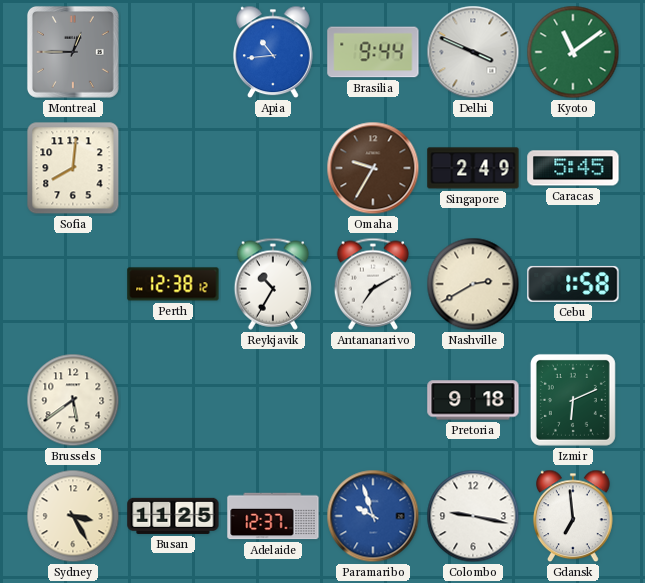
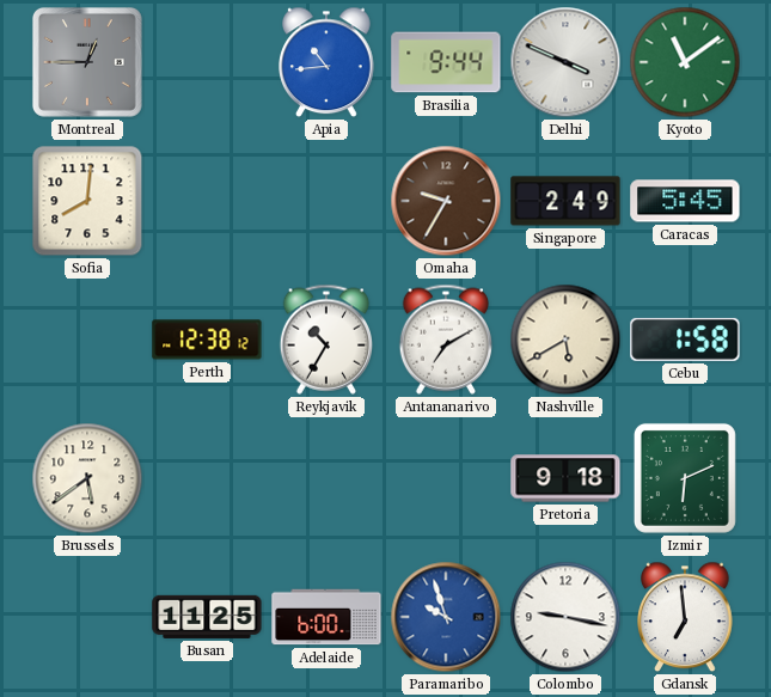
Nashville: 2:40 -> 5:40 (565, 340)
Sydney: 3:25 -> none (73, 516)
Adelaide: 12:37 -> 6:00 (326, 617)
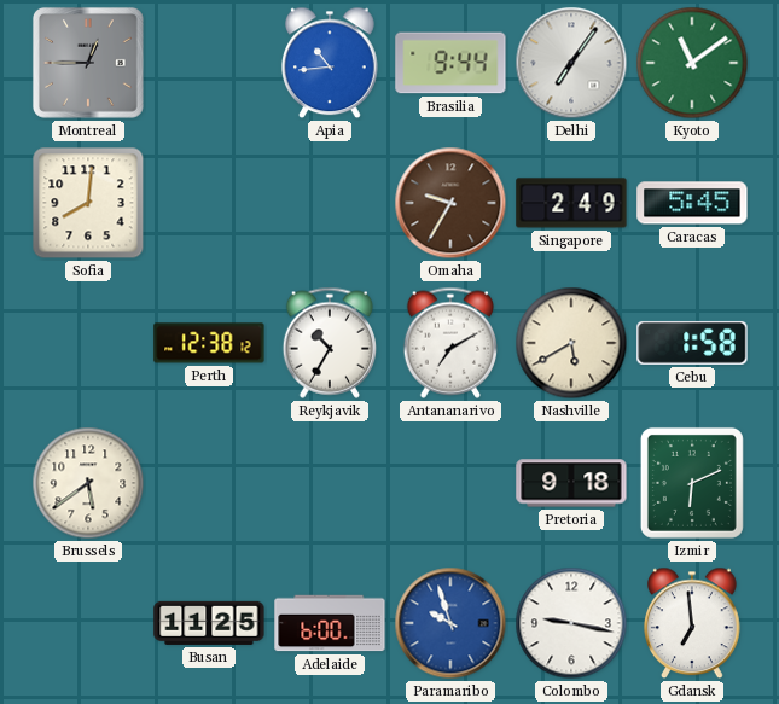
Delhi: 3:49 -> 7:06 (571, 63)
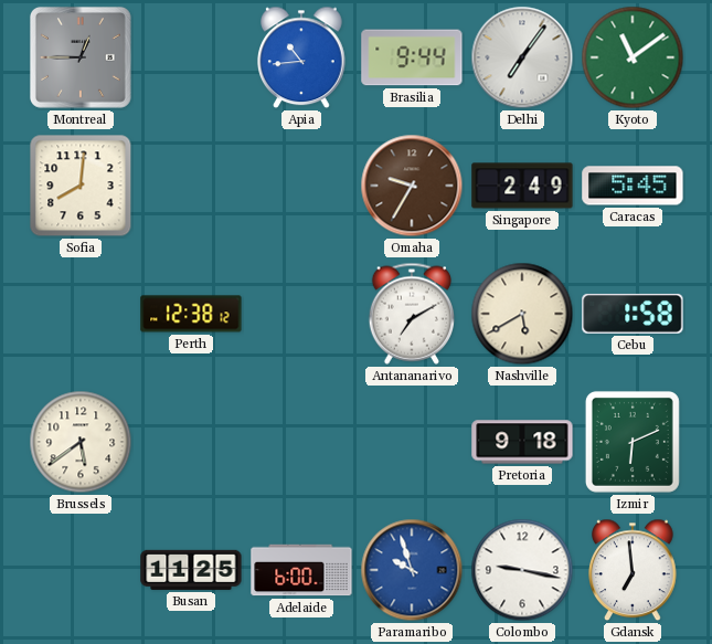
Reykjavik: 10:35 -> none (329, 343)
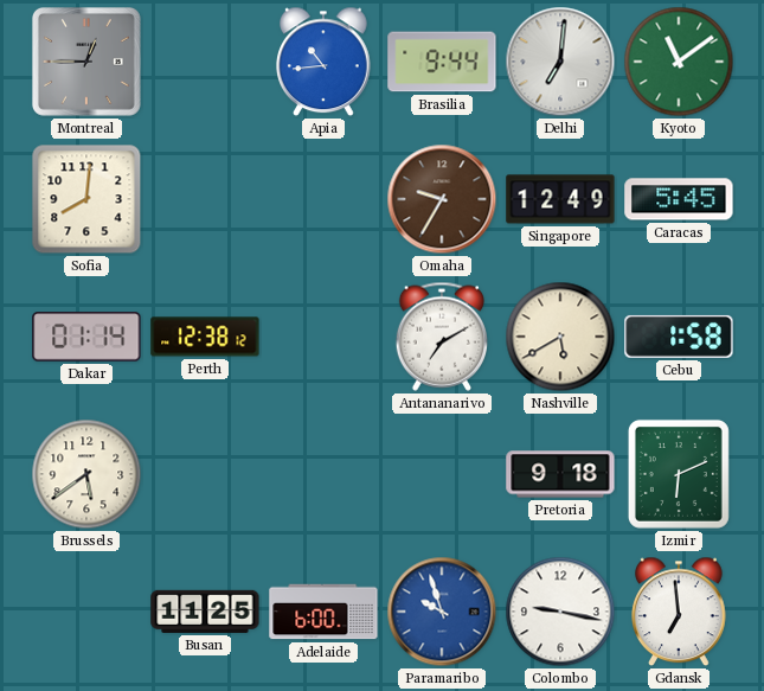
Delhi: 7:06 -> 7:01 (560, 62)
Singapore: 2:49 -> 12:49 (560, 199)
Dakar: none -> 01:14 (86, 337)
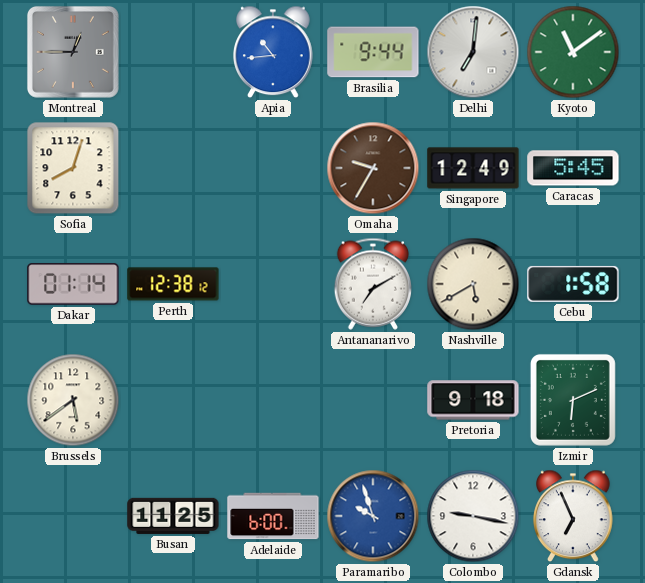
Sofia: 8:01 -> 8:03 (73, 168)
Gdansk: 6:59 -> 6:56 (574, 516)
